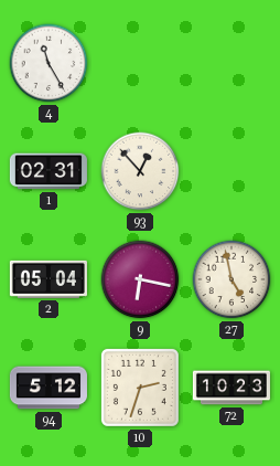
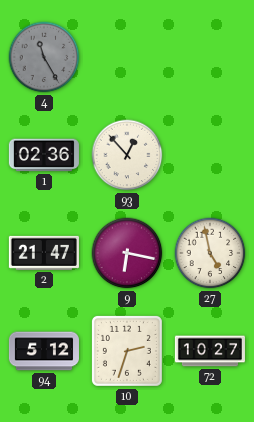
4 dial: white -> grey (44, 57)
1: 02:31 -> 02:36 (44, 155)
2: 05:04 -> 21:47 (44, 253)
72: 10:23 -> 10:27 (210, 351)
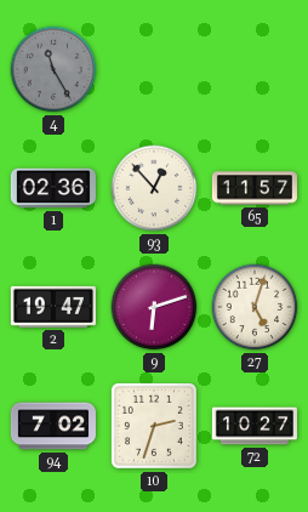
65: none -> 11:57 (255, 188)
2: 21:47 -> 19:47 (53, 307)
9: 6:17 -> 6:12 (154, 307)
27: 4:58 -> 5:03 (255, 307)
94: 5:12 -> 7:02 (53, 426)
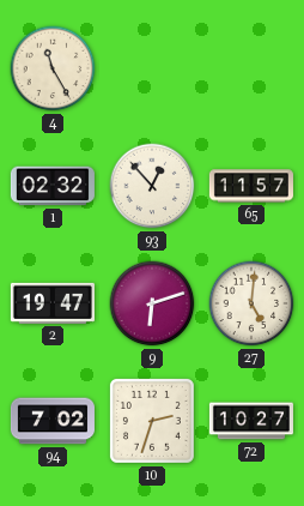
4 dial: grey -> cream (53, 68)
1: 02:36 -> 02:32 (53, 186)
27: 5:03 -> 5:01 (251, 303)
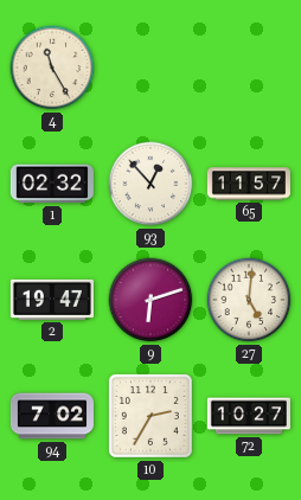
10: 2:33 -> 2:35 (150, 416)
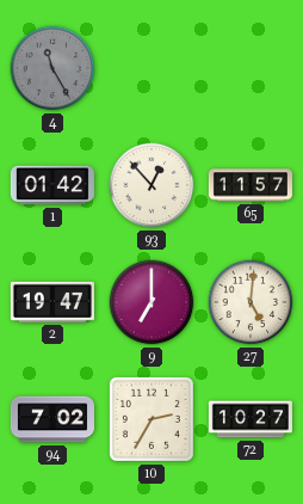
4 dial: cream -> grey (52, 68)
1: 02:32 -> 01:42 (52, 185)
9: 6:12 -> 7:00 (151, 302)
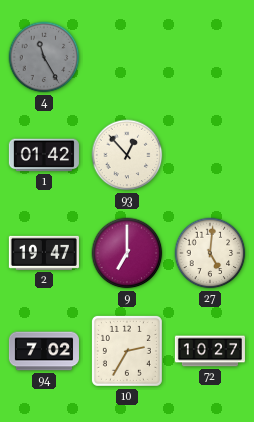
65: 11:57 -> none (251, 185)
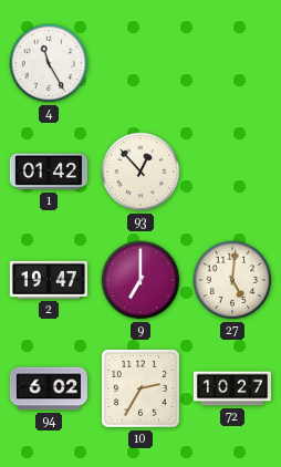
4 dial: grey -> white (49, 63)
94: 7:02 -> 6:02 (49, 388)
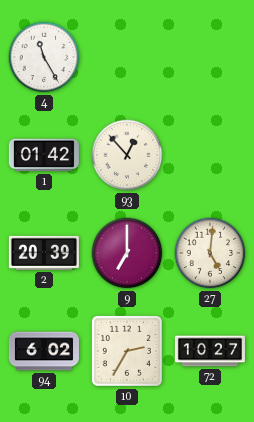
2: 19:47 -> 20:39 (44, 253)
